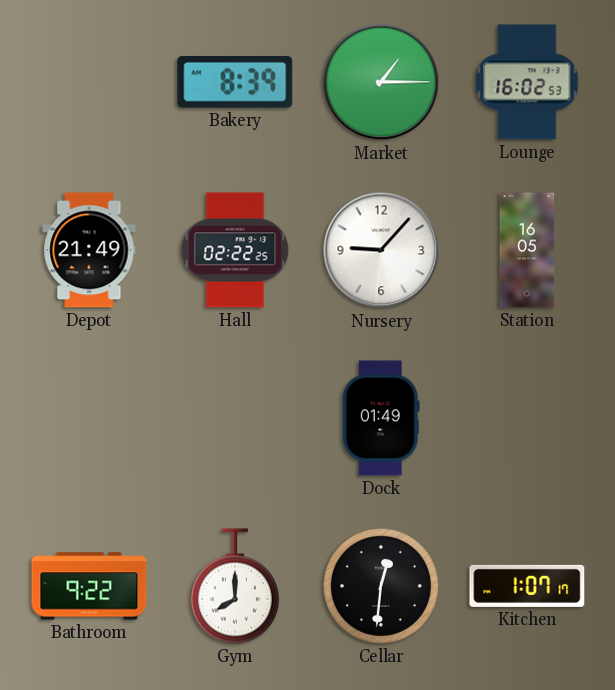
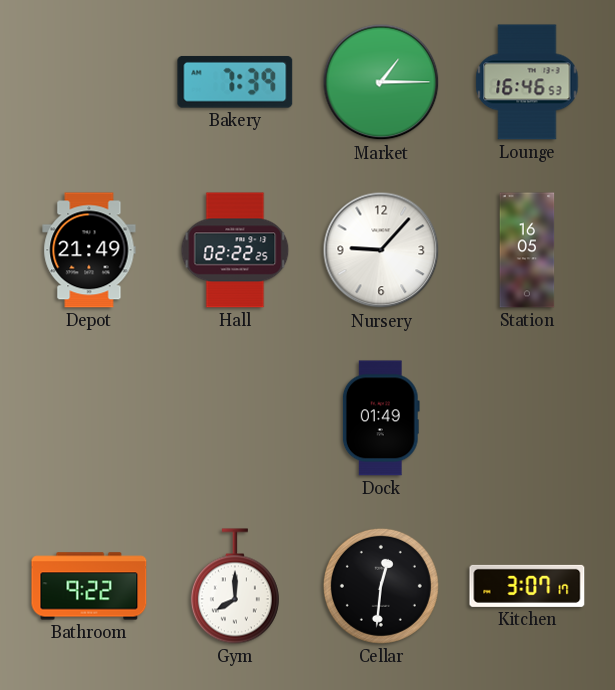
Bakery: 8:39 -> 7:39 (235, 82)
Lounge: 16:02 -> 16:46 (527, 82)
Kitchen: 1:07 -> 3:07 (527, 586)
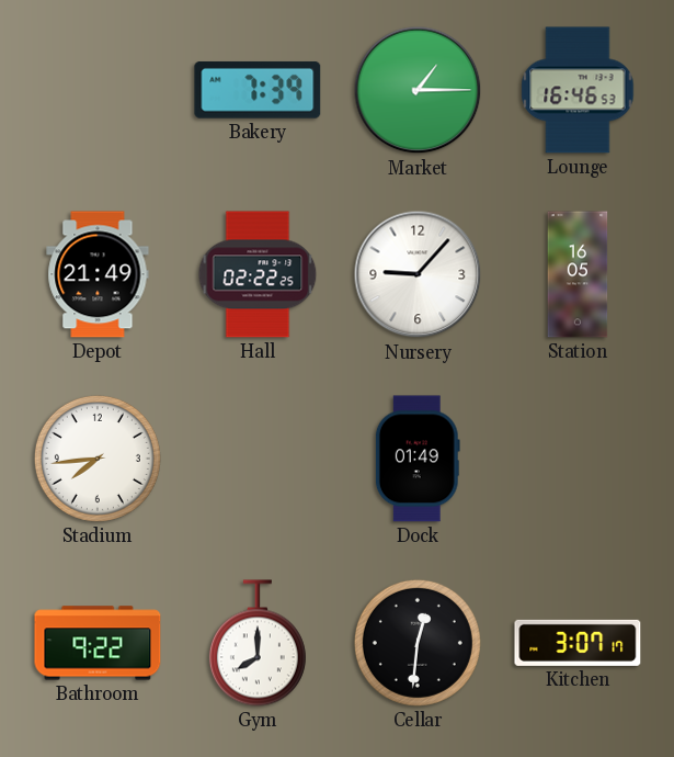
Stadium: none -> 7:44 (98, 459)
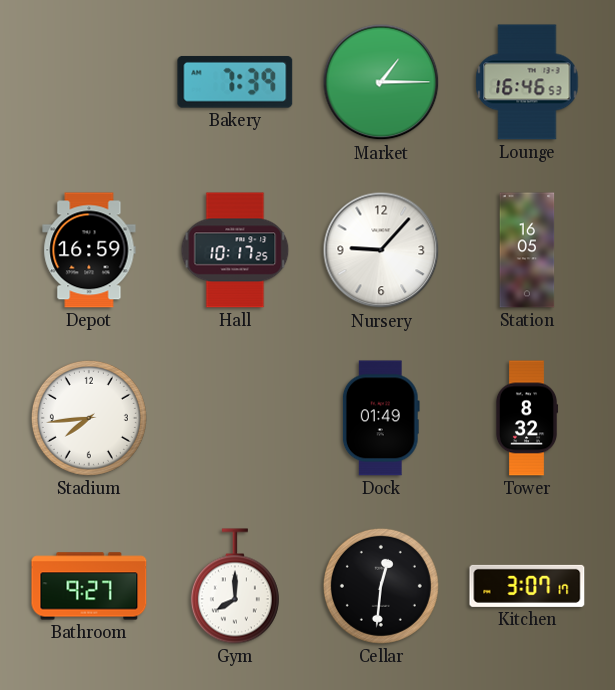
Depot: 21:49 -> 16:59 (89, 250)
Hall: 02:22 -> 10:17 (235, 250)
Tower: none -> 8:32 (527, 418)
Bathroom: 9:22 -> 9:27 (89, 586)
